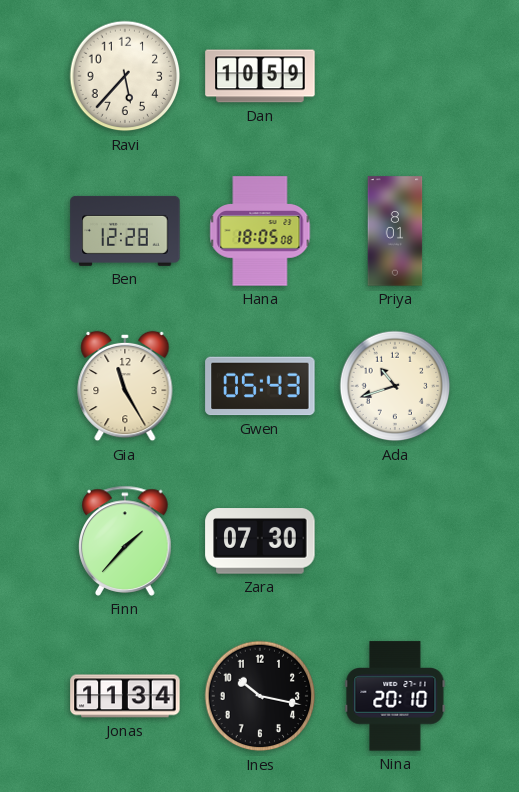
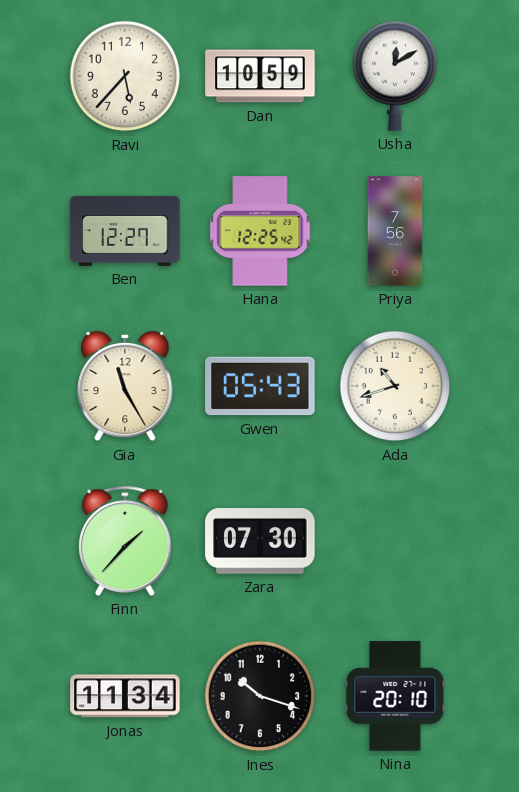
Usha: none -> 12:10 (394, 76)
Ben: 12:28 -> 12:27 (125, 231)
Hana: 18:05 -> 12:25 (260, 231)
Priya: 8:01 -> 7:56 (395, 231)
Ines: 10:17 -> 10:18 (260, 696)
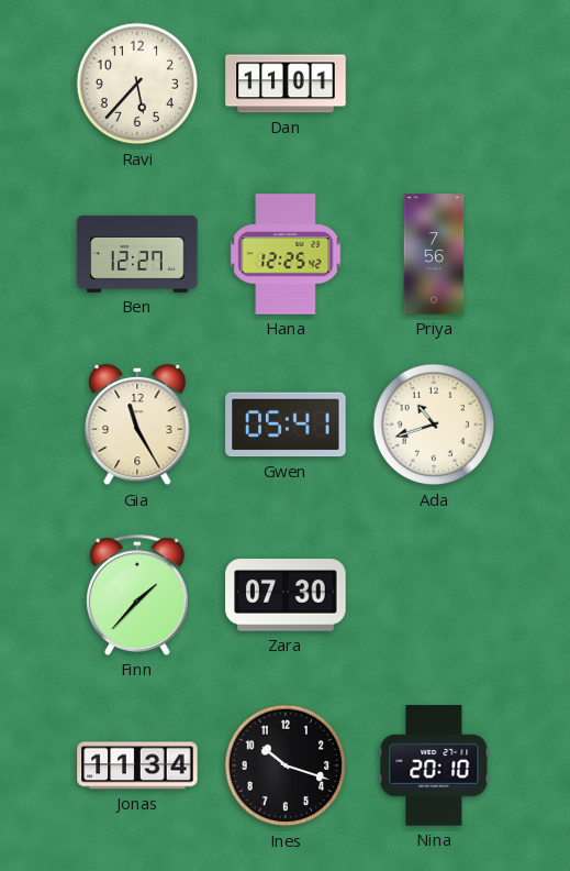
Dan: 10:59 -> 11:01 (286, 84)
Usha: 12:10 -> none (394, 76)
Gwen: 05:43 -> 05:41 (286, 425)
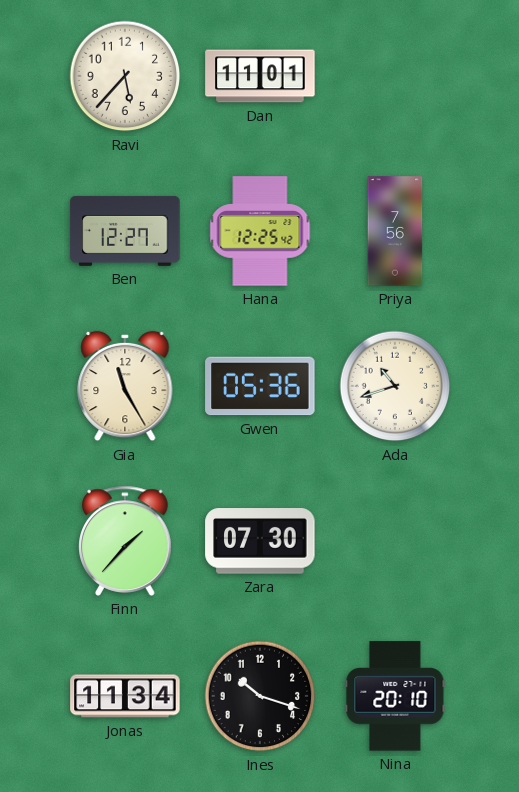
Gwen: 05:41 -> 05:36 (260, 386)
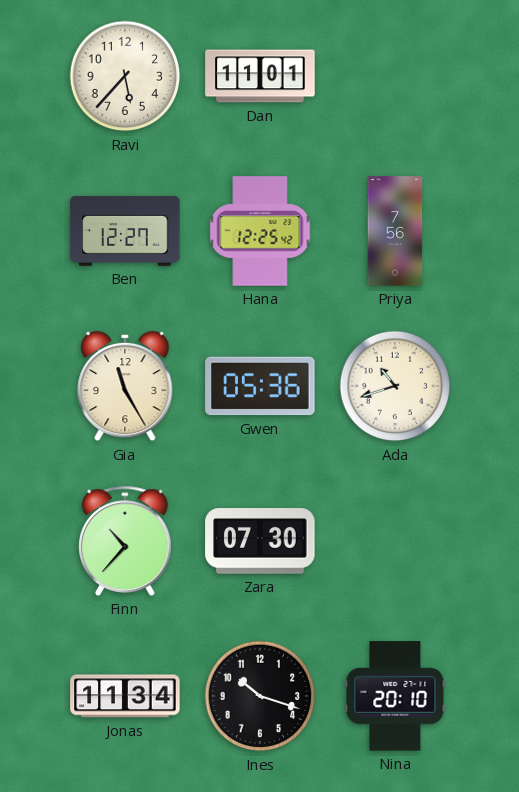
Finn: 1:37 -> 10:37 (125, 541)
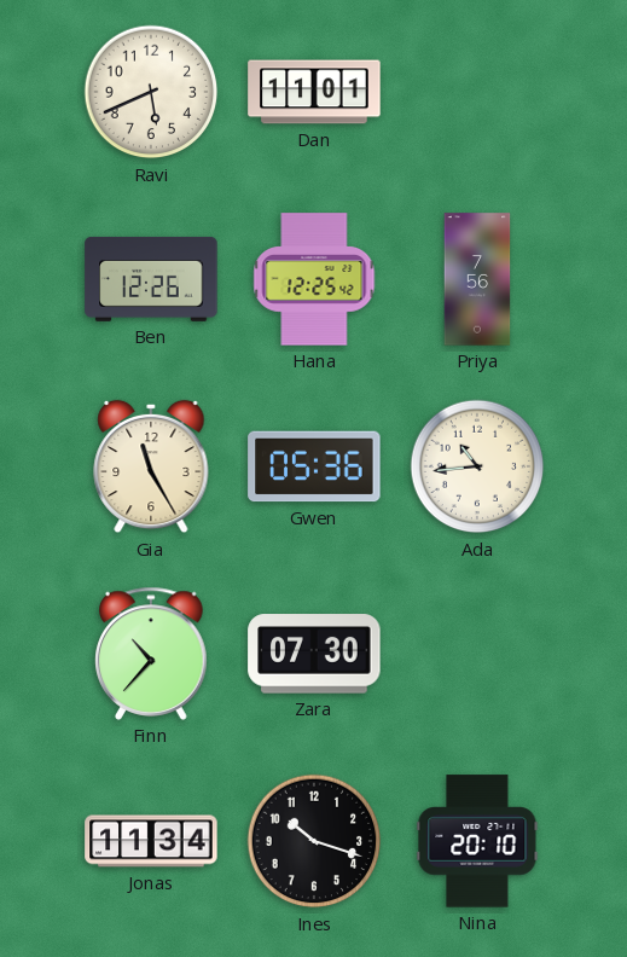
Ravi: 5:37 -> 5:41 (151, 92)
Ben: 12:27 -> 12:26 (151, 279)
Ada: 10:42 -> 10:44 (477, 466)
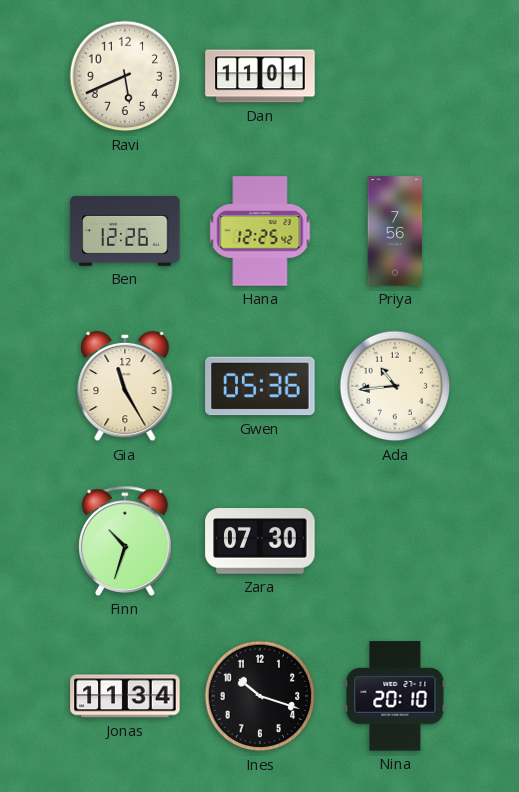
Finn: 10:37 -> 10:33 (125, 541)
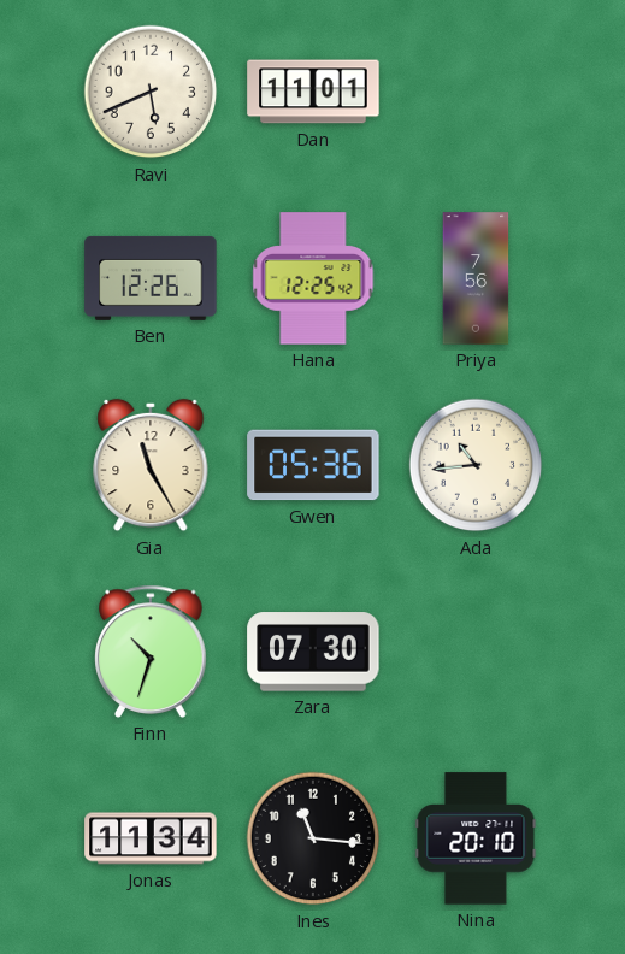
Ines: 10:18 -> 11:16 (313, 838)
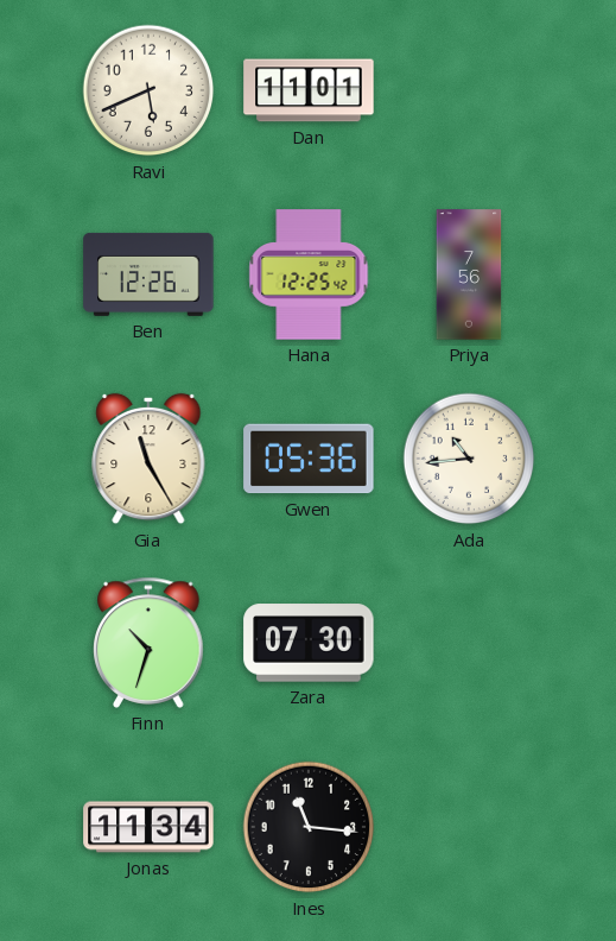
Nina: 20:10 -> none (476, 838)
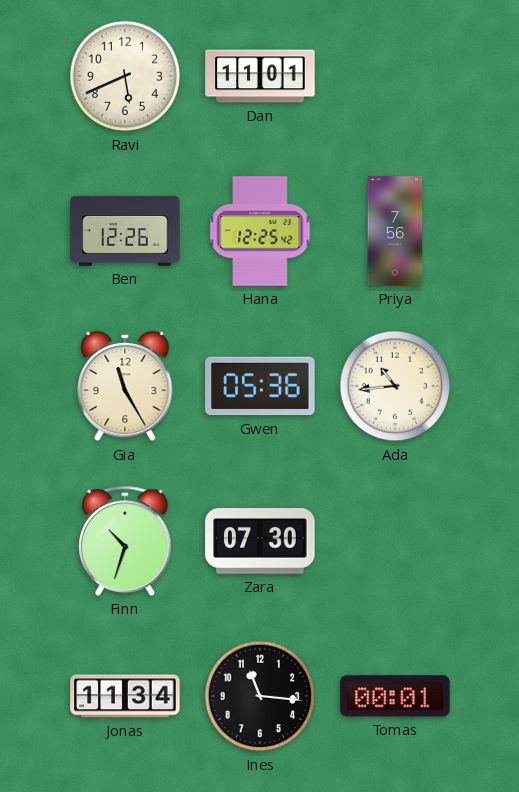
Tomas: none -> 00:01 (395, 696)
